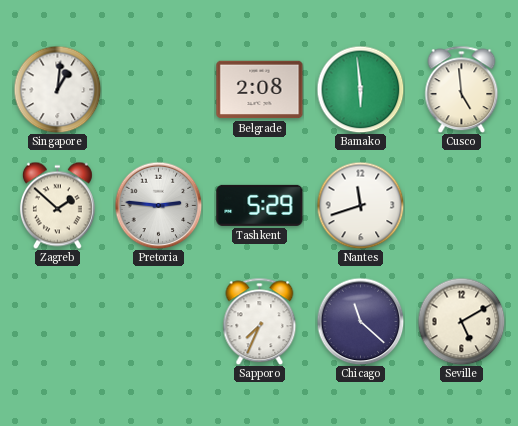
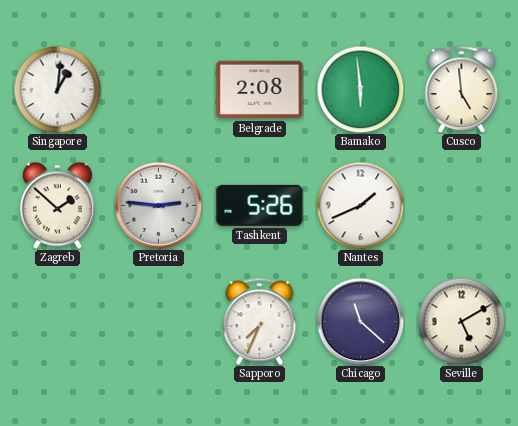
Tashkent: 5:29 -> 5:26 (260, 205)
Nantes: 11:42 -> 1:41 (360, 205)
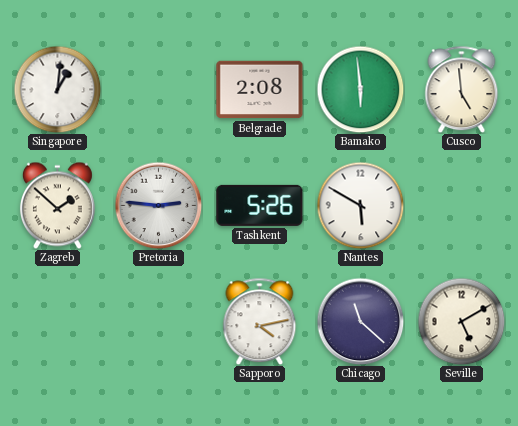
Nantes: 1:41 -> 5:50 (360, 205)
Sapporo: 7:34 -> 4:13 (260, 321)
